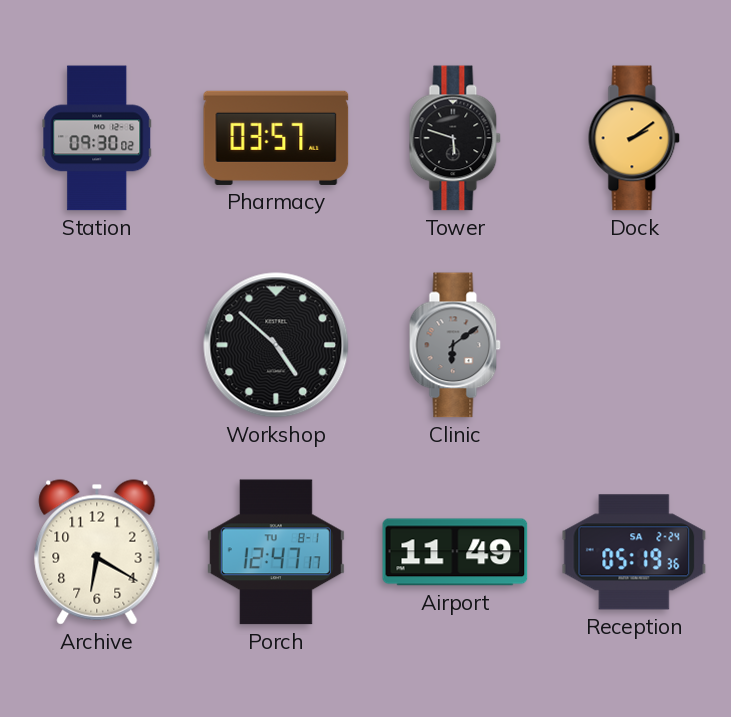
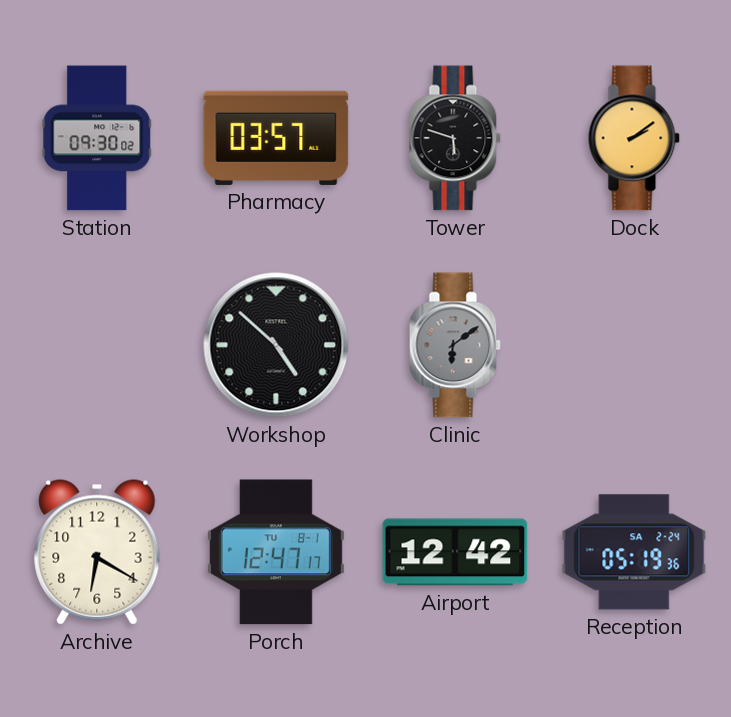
Airport: 11:49 -> 12:42 (455, 552)
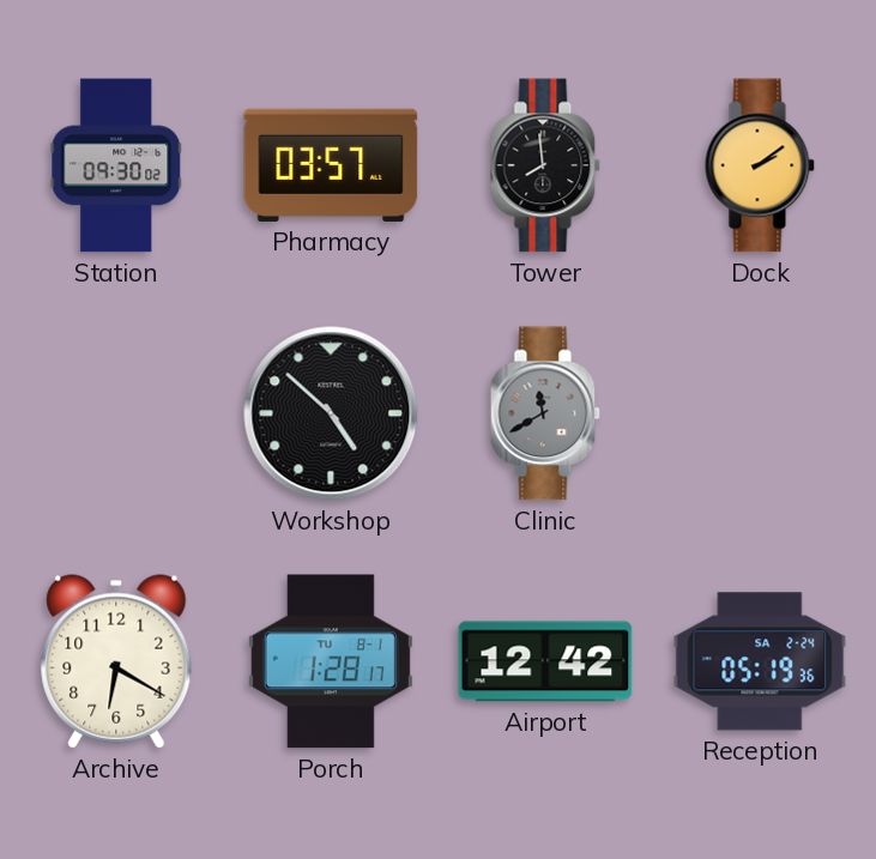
Tower: 5:48 -> 7:59 (545, 165)
Clinic: 6:09 -> 11:40 (545, 413)
Porch: 12:47 -> 1:28 (331, 661)
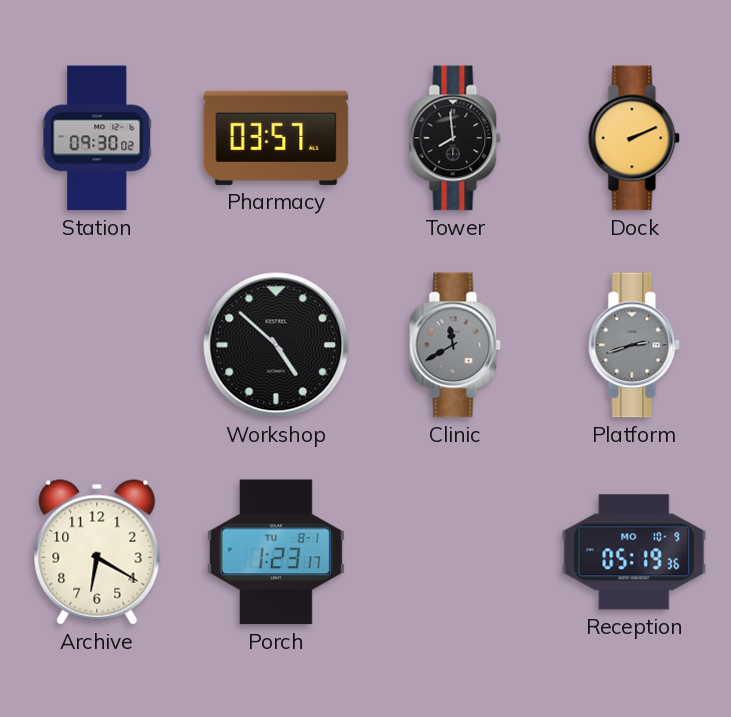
Dock: 2:09 -> 2:11 (634, 138)
Platform: none -> 2:42 (634, 345)
Porch: 1:28 -> 1:23 (276, 552)
Airport: 12:42 -> none (545, 661)
Reception date: SA 2-24 -> MO 10-9 (634, 552)
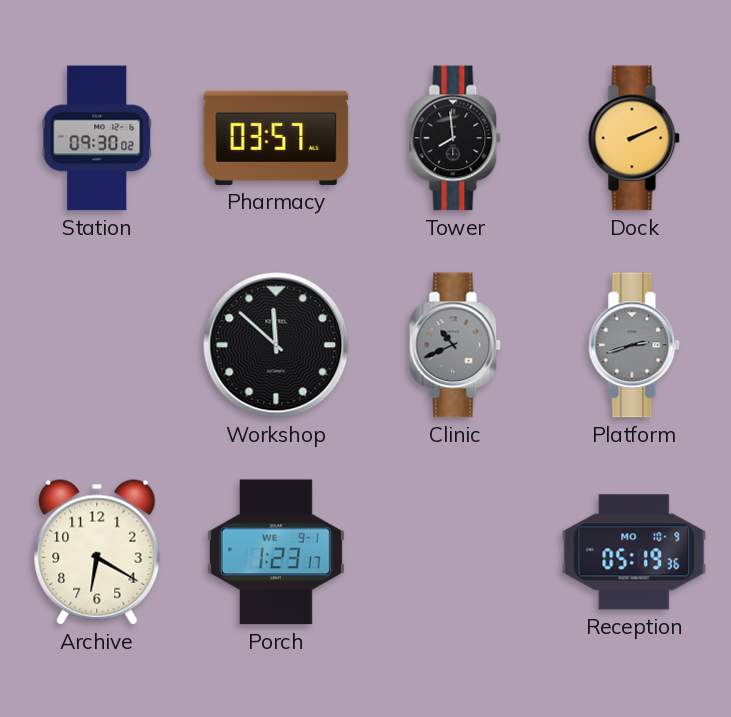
Workshop: 4:52 -> 11:52 (276, 345)
Clinic: 11:40 -> 10:41 (455, 345)
Porch date: TU 8-1 -> WE 9-1 (276, 552)
